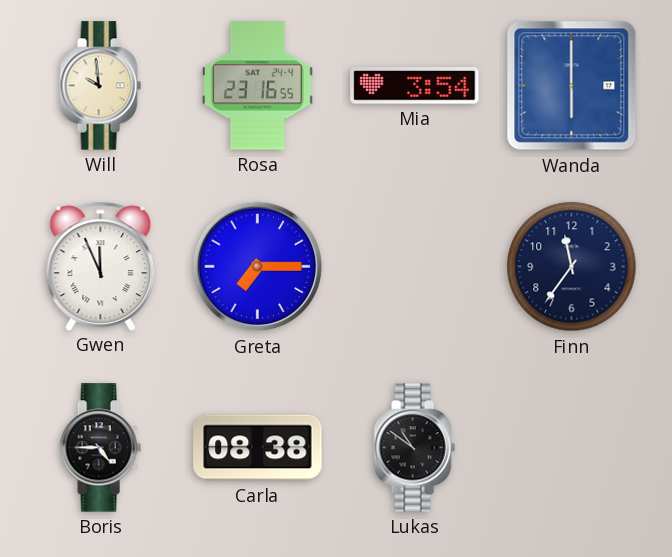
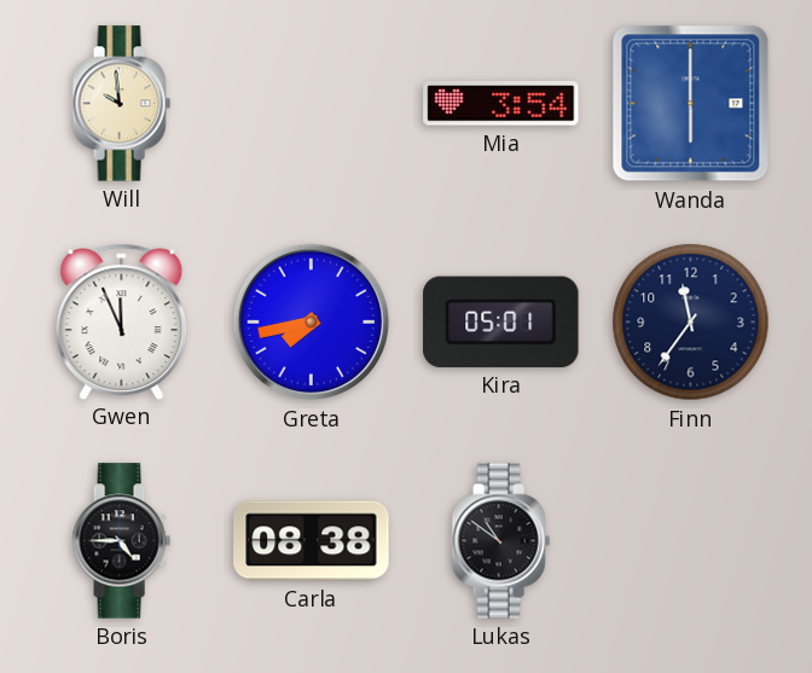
Rosa: 23:16 -> none (257, 86)
Greta: 7:15 -> 7:43 (312, 323)
Kira: none -> 05:01 (501, 321)
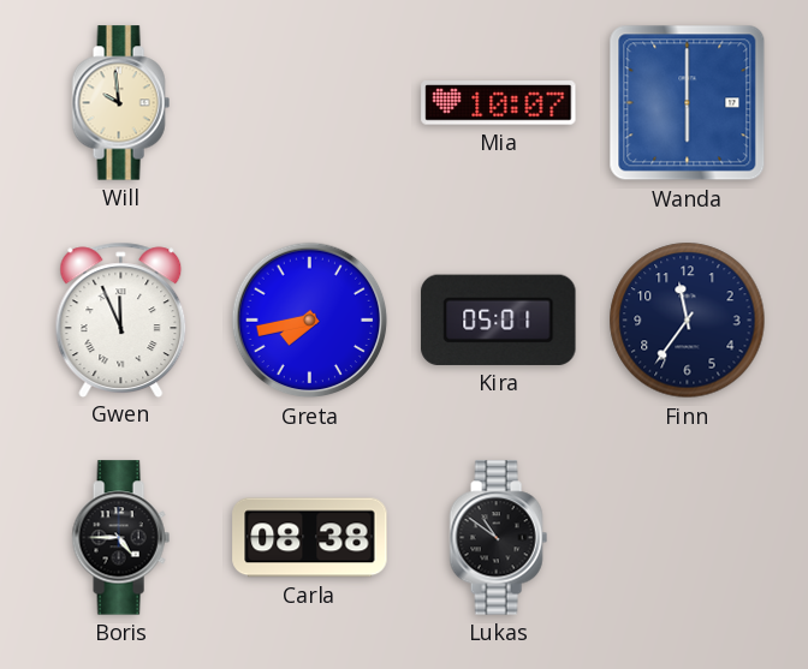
Mia: 3:54 -> 10:07 (499, 103)
